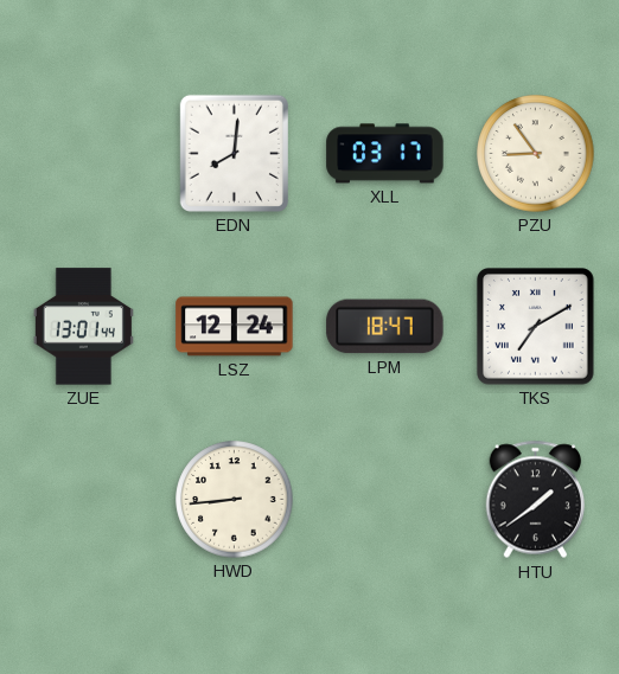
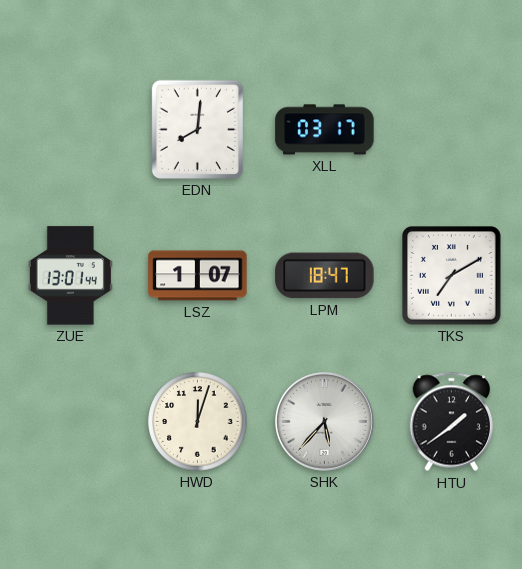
PZU: 8:54 -> none (536, 154)
LSZ: 12:24 -> 1:07 (198, 276)
HWD: 8:44 -> 12:03 (198, 422)
SHK: none -> 5:37 (324, 421)
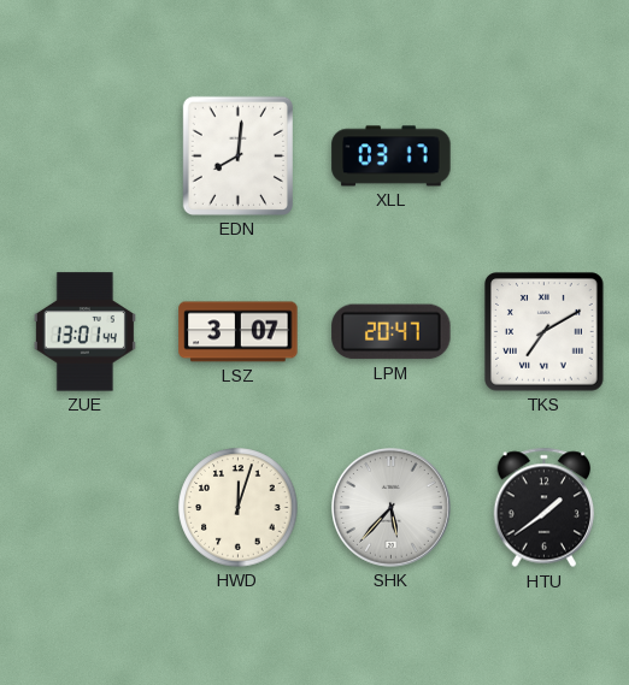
LSZ: 1:07 -> 3:07 (239, 332)
LPM: 18:47 -> 20:47 (392, 332)
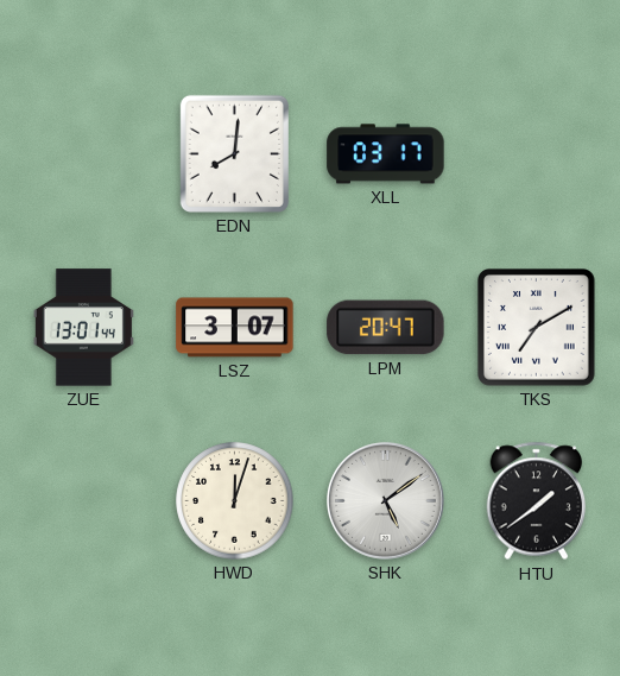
SHK: 5:37 -> 5:09 (385, 500)
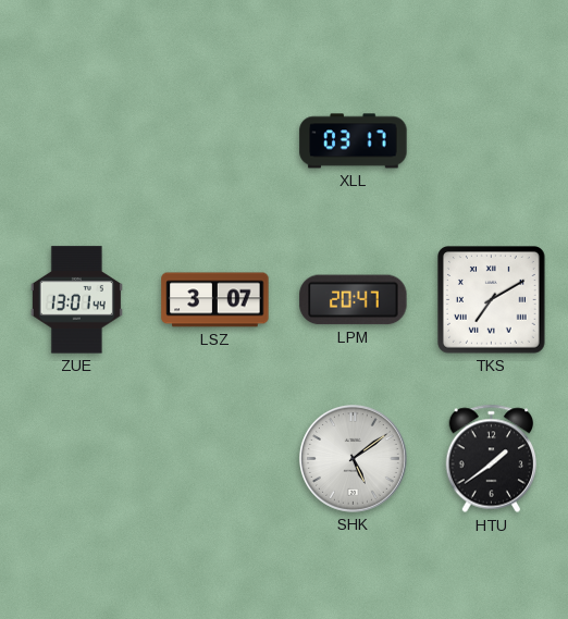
EDN: 8:01 -> none (234, 153)
HWD: 12:03 -> none (235, 501)
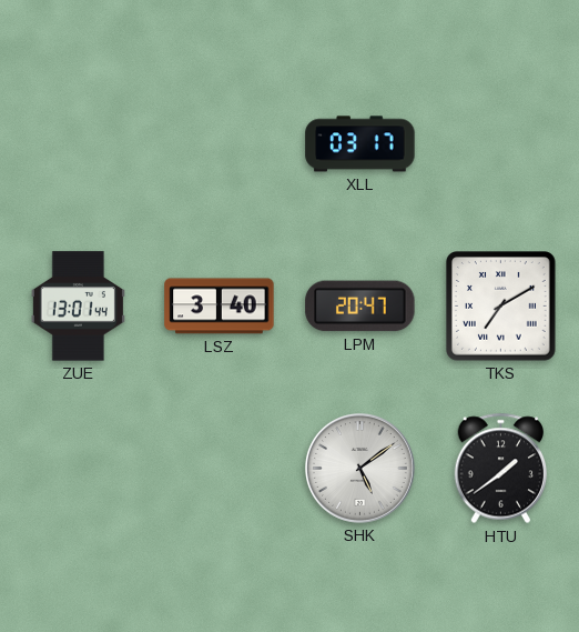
LSZ: 3:07 -> 3:40 (220, 307)
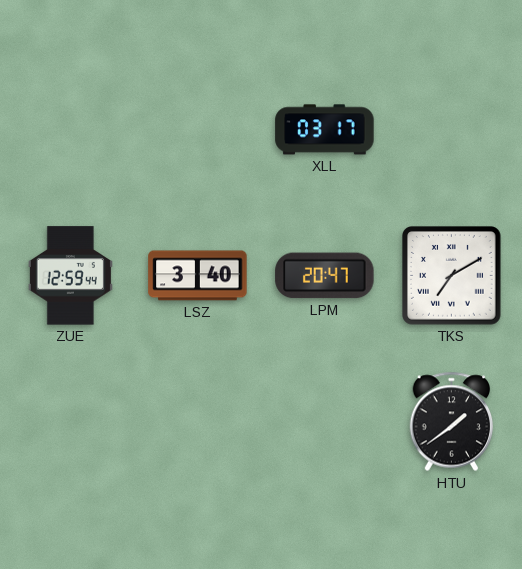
ZUE: 13:01 -> 12:59 (70, 276)
SHK: 5:09 -> none (359, 468)
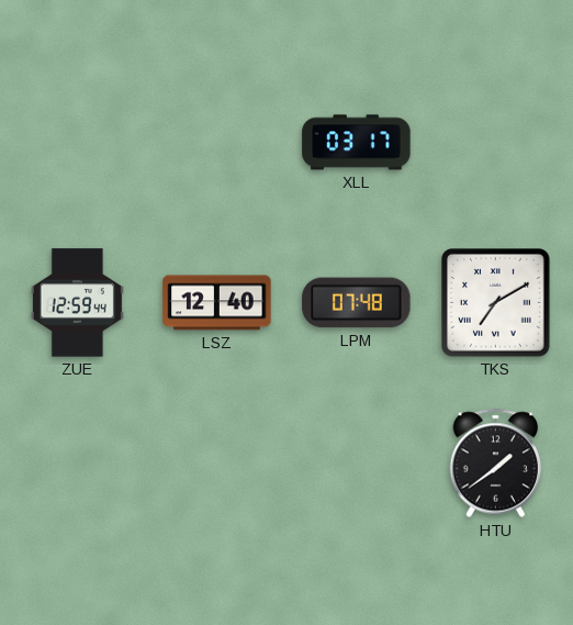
LSZ: 3:40 -> 12:40 (217, 303)
LPM: 20:47 -> 07:48 (357, 303)
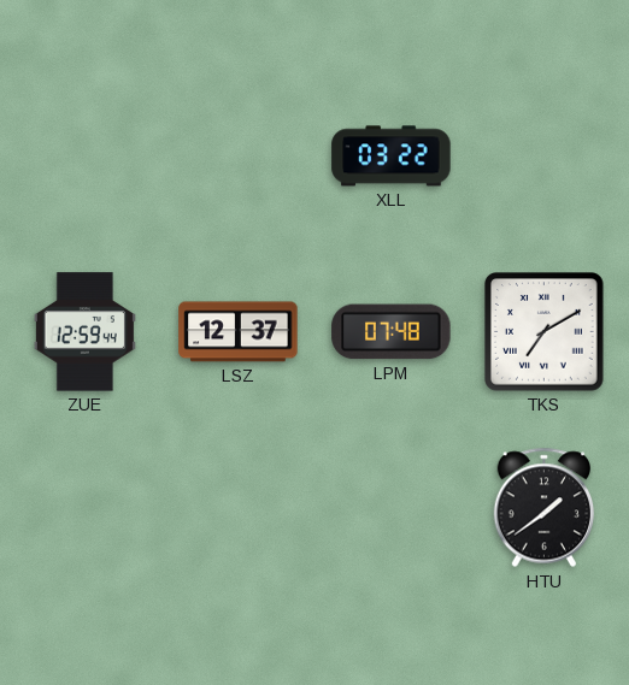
XLL: 03:17 -> 03:22 (392, 157)
LSZ: 12:40 -> 12:37 (239, 332)
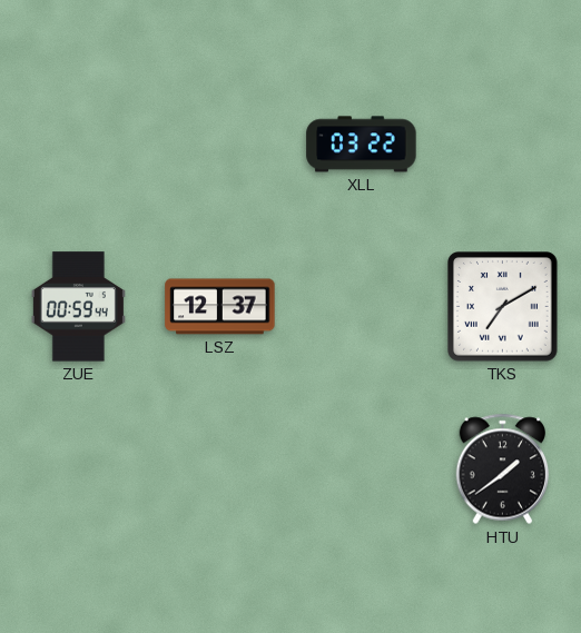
ZUE: 12:59 -> 00:59 (78, 307)
LPM: 07:48 -> none (392, 332)
